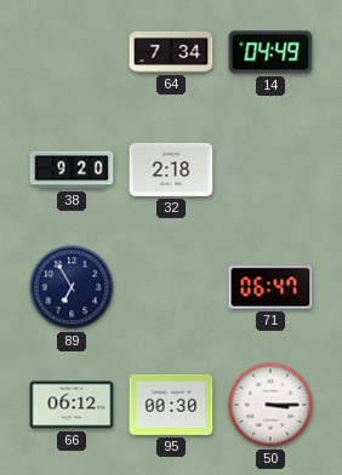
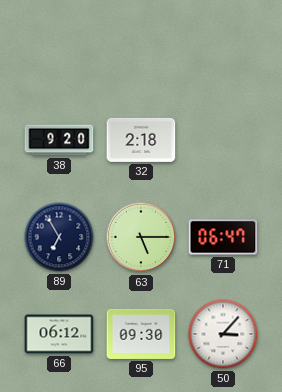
64: 7:34 -> none (171, 52)
14: 04:49 -> none (270, 52)
63: none -> 5:15 (141, 237)
95: 00:30 -> 09:30 (141, 334)
50: 3:15 -> 3:07 (223, 334)
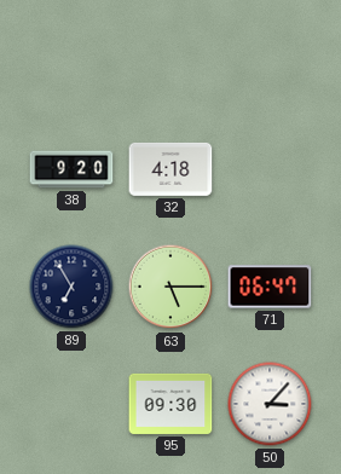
32: 2:18 -> 4:18 (170, 169)
66: 06:12 -> none (59, 334)
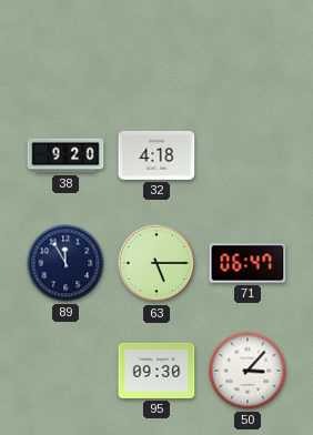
89: 6:55 -> 11:55 (65, 263)
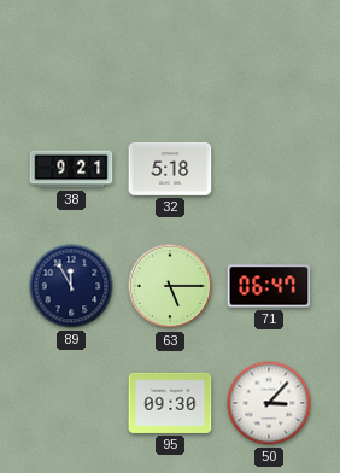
38: 9:20 -> 9:21 (71, 169)
32: 4:18 -> 5:18 (170, 169)
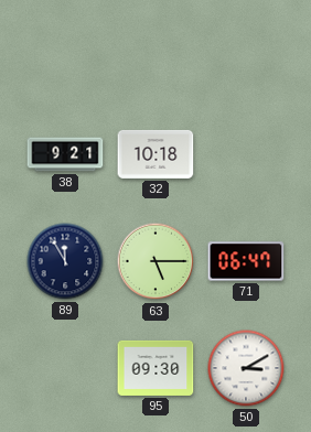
32: 5:18 -> 10:18 (155, 154)
50: 3:07 -> 3:10 (246, 368)
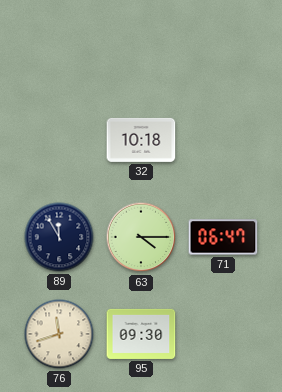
38: 9:21 -> none (65, 154)
63: 5:15 -> 4:15 (141, 237)
76: none -> 11:42 (59, 334)
50: 3:10 -> none (246, 368)
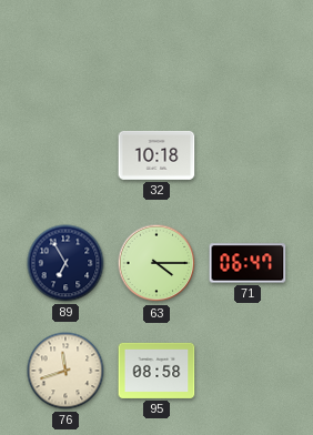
89: 11:55 -> 6:55 (65, 263)
95: 09:30 -> 08:58 (156, 371)
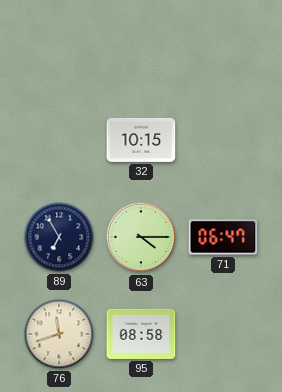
32: 10:18 -> 10:15 (141, 140)
